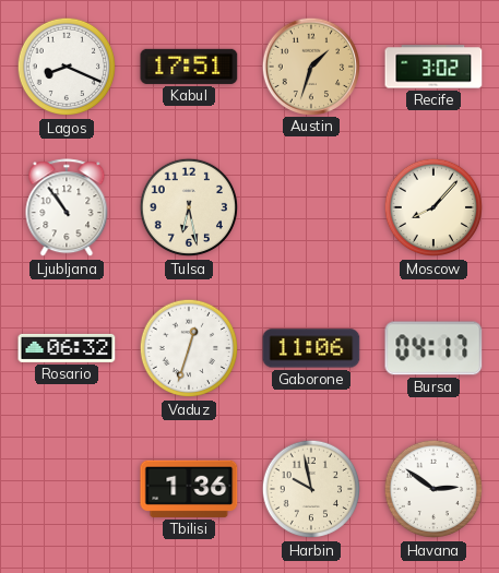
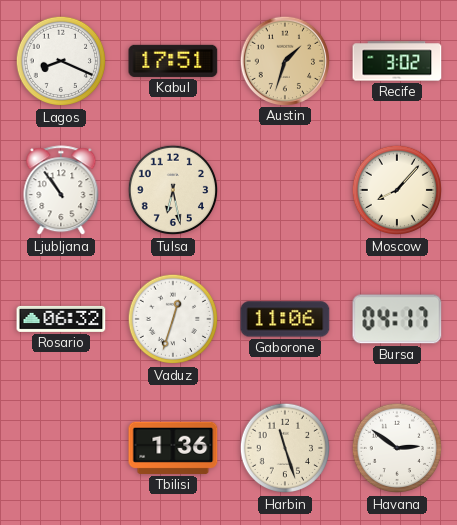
Harbin: 9:58 -> 11:27 (285, 448)
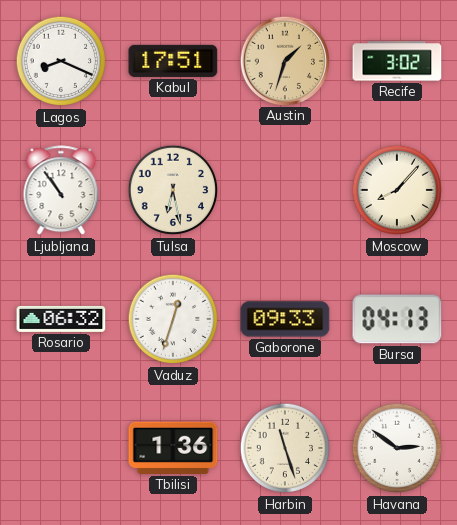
Gaborone: 11:06 -> 09:33 (285, 319)
Bursa: 04:17 -> 04:13 (397, 319)
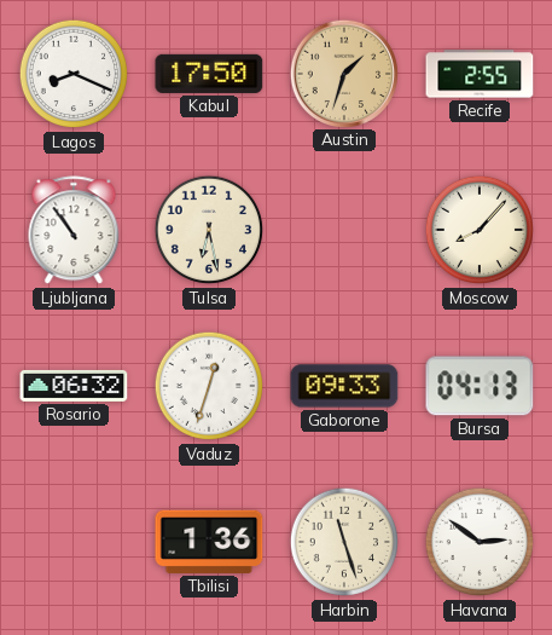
Kabul: 17:51 -> 17:50 (209, 74)
Recife: 3:02 -> 2:55 (480, 74)
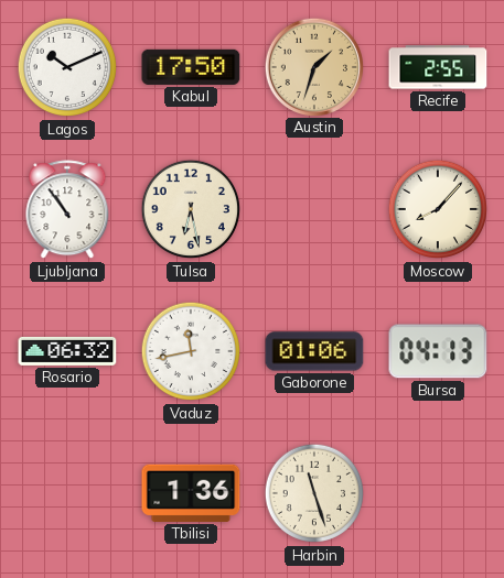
Lagos: 8:19 -> 10:11 (67, 67)
Vaduz: 12:33 -> 11:43 (191, 351)
Gaborone: 09:33 -> 01:06 (314, 351)
Havana: 2:51 -> none (480, 542)
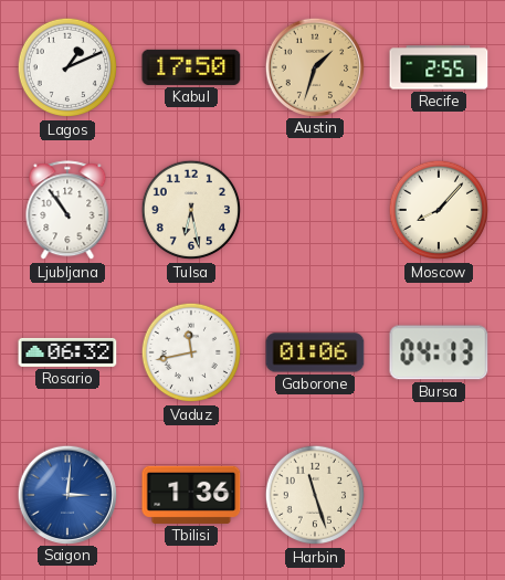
Lagos: 10:11 -> 1:11 (67, 67)
Saigon: none -> 3:01 (66, 494)
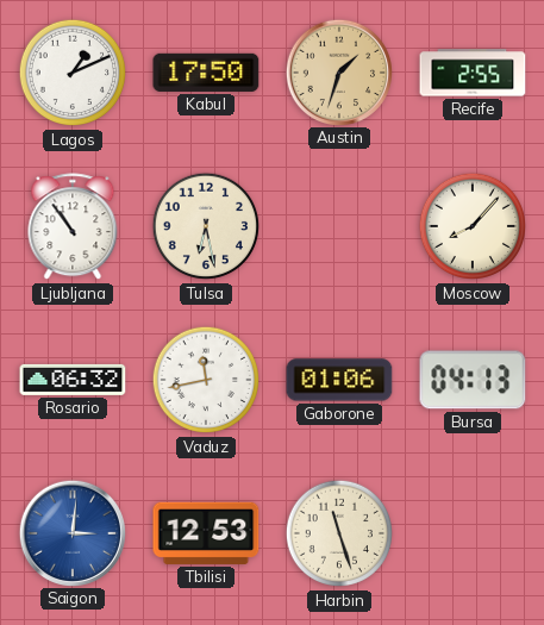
Tbilisi: 1:36 -> 12:53 (206, 533)
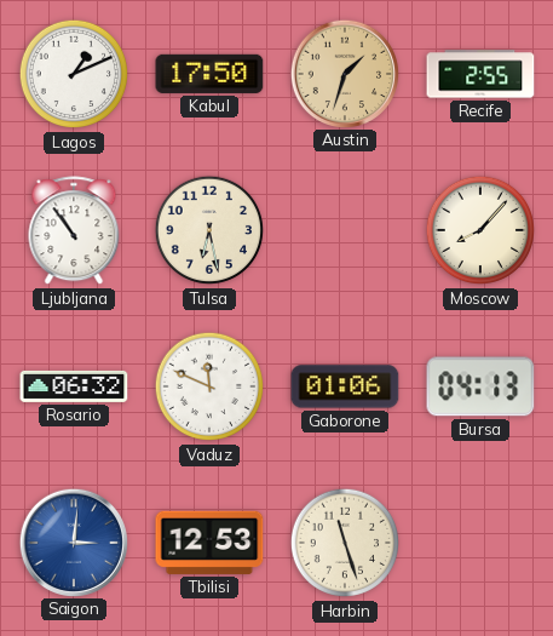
Vaduz: 11:43 -> 11:49 (209, 386)
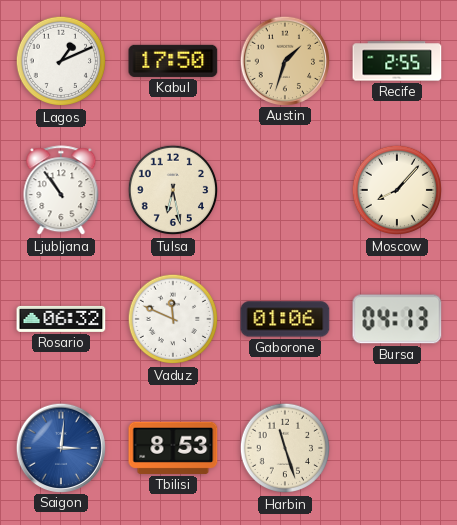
Tbilisi: 12:53 -> 8:53 (173, 448)
